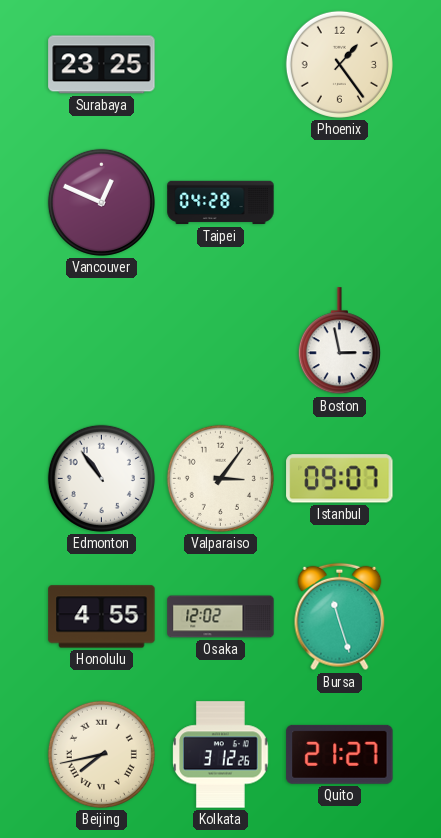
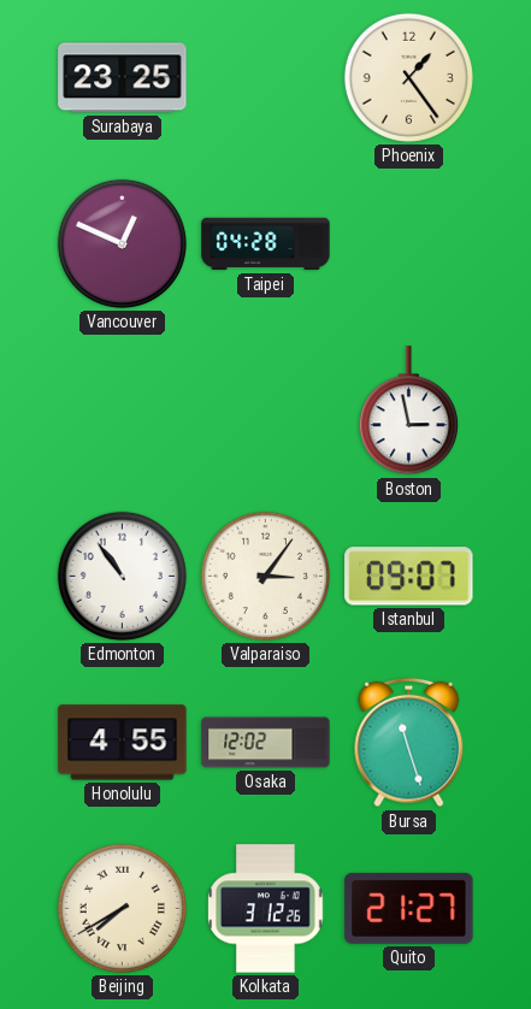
Beijing: 7:43 -> 7:40 (122, 908)
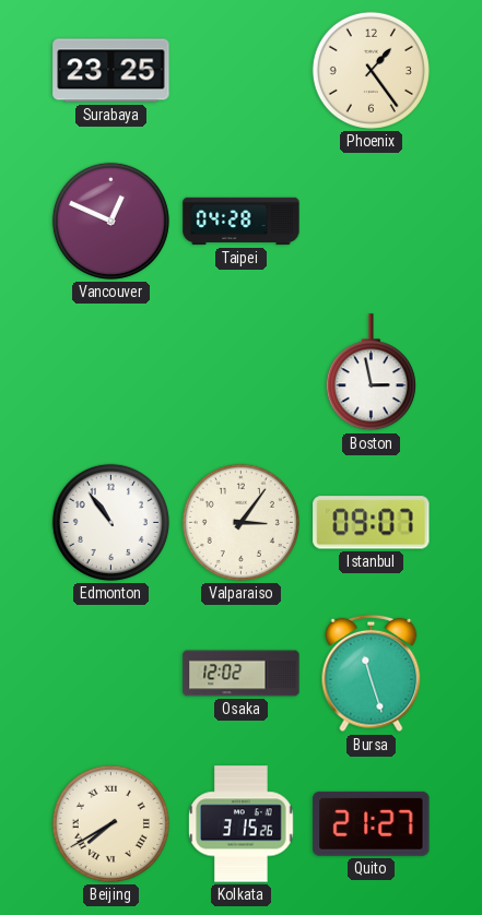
Honolulu: 4:55 -> none (123, 743)
Kolkata: 3:12 -> 3:15 (242, 824)
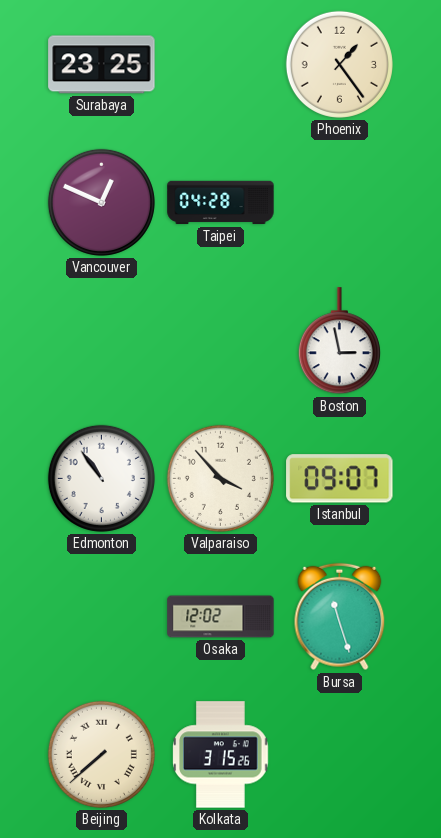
Valparaiso: 3:06 -> 3:53 (220, 478)
Beijing: 7:40 -> 7:38 (101, 754)
Quito: 21:27 -> none (372, 823)
